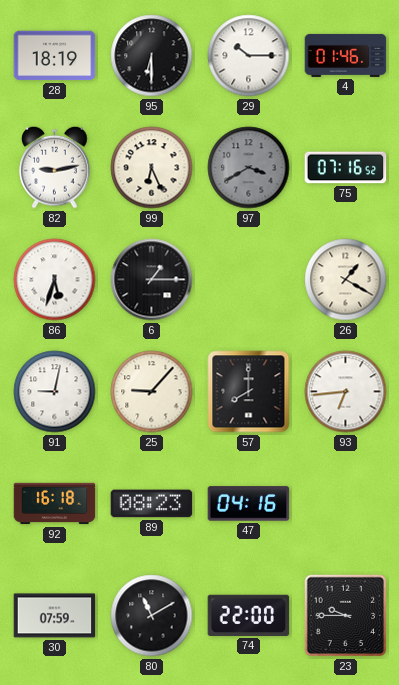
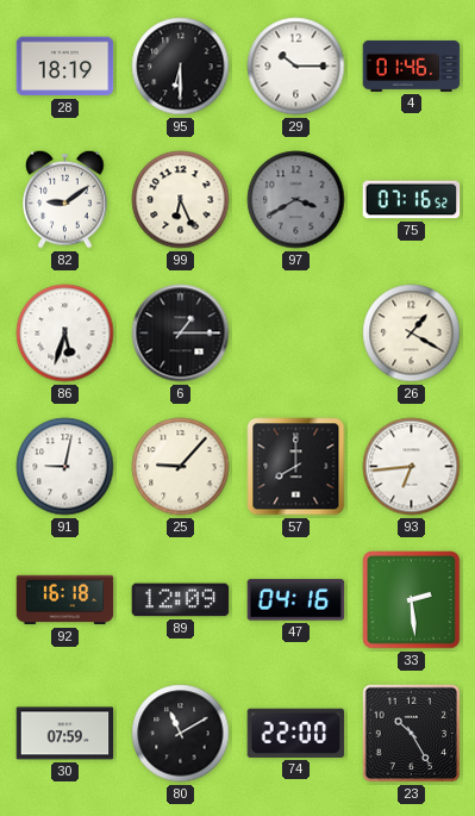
82: 9:13 -> 9:09 (65, 199)
89: 08:23 -> 12:09 (181, 600)
33: none -> 2:29 (412, 600)
23: 9:45 -> 10:25 (412, 734)
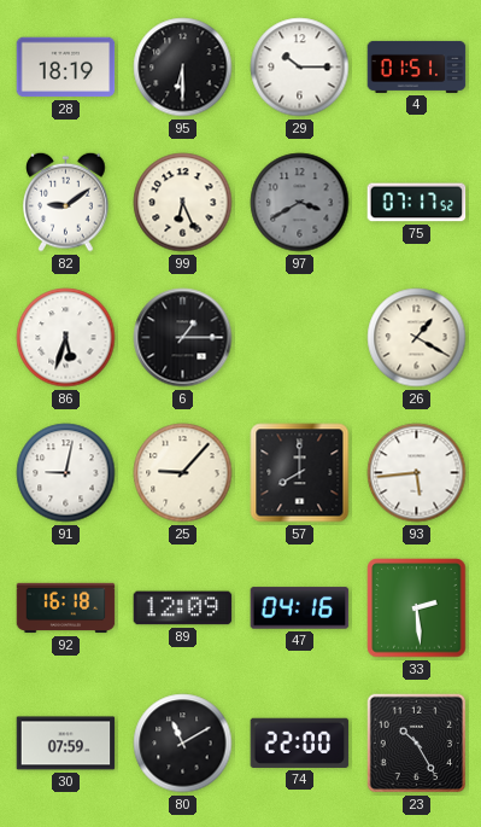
4: 01:46 -> 01:51 (417, 66)
75: 07:16 -> 07:17 (417, 203)
93: 6:44 -> 5:44 (417, 473)
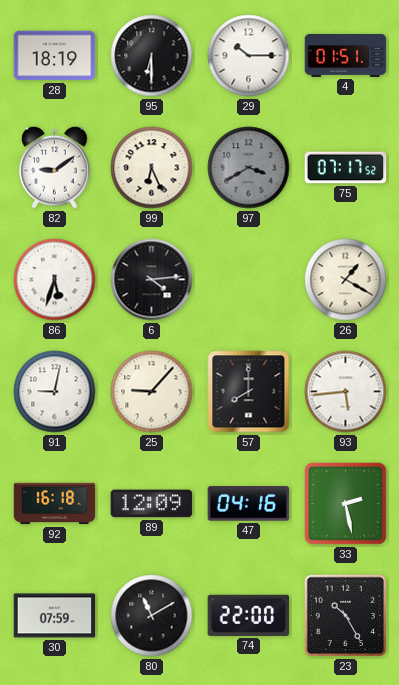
6: 1:15 -> 4:14 (152, 280)
33: 2:29 -> 2:28 (346, 504)
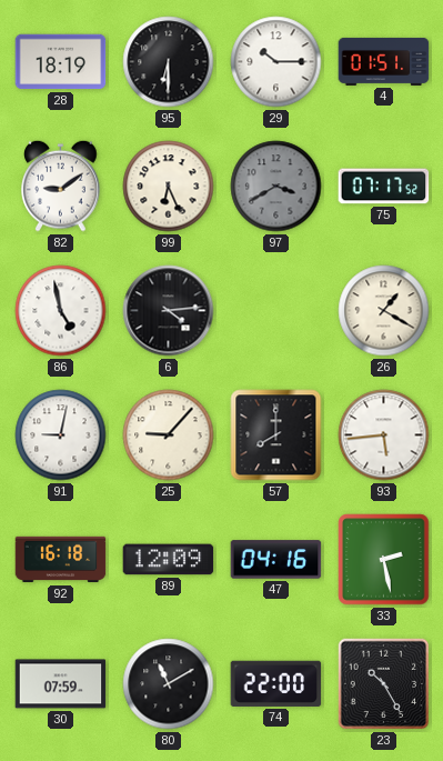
86: 5:33 -> 4:58 (61, 311)
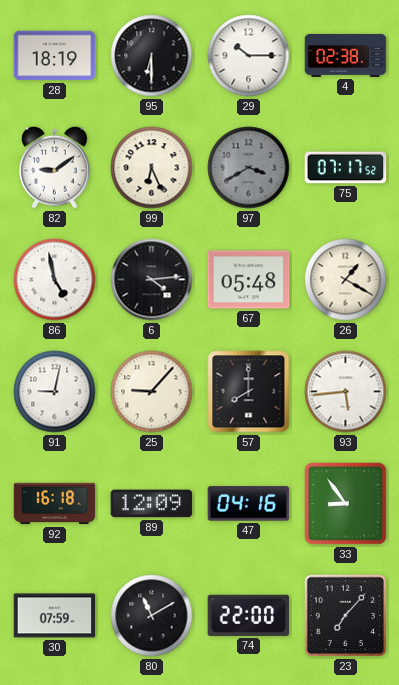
4: 01:51 -> 02:38 (346, 55)
67: none -> 05:48 (249, 280)
33: 2:28 -> 8:54 (346, 504)
23: 10:25 -> 7:07 (346, 616)
